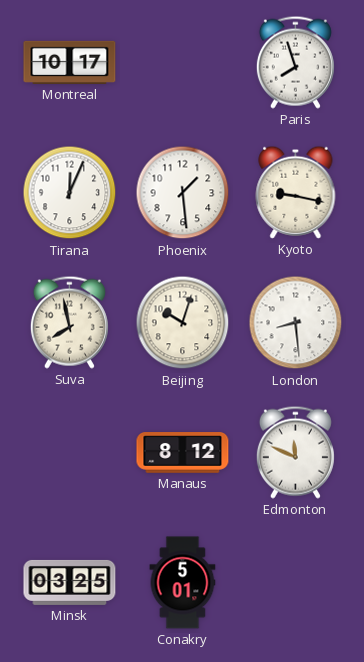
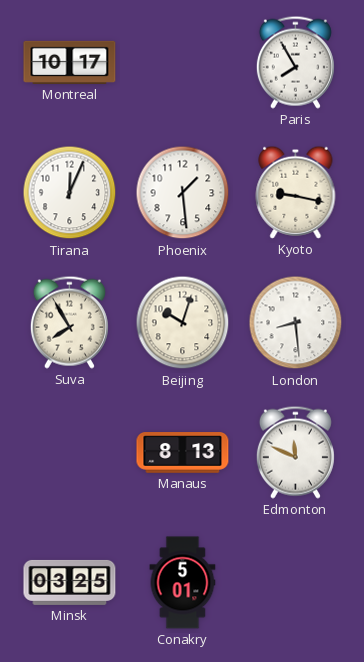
Paris: 7:57 -> 7:55 (295, 62)
Suva: 7:58 -> 7:55 (69, 322)
Manaus: 8:12 -> 8:13 (183, 453)
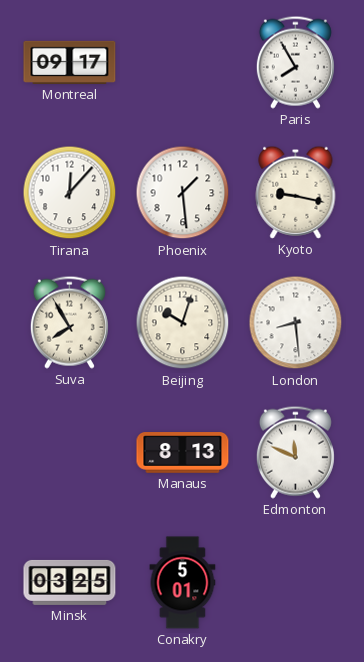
Montreal: 10:17 -> 09:17 (70, 62)
Tirana: 12:04 -> 12:07 (70, 193)
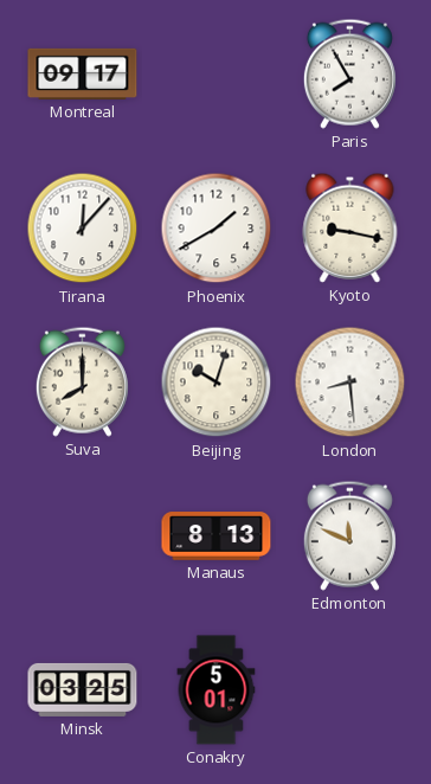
Phoenix: 1:29 -> 1:40 (217, 229)
Suva: 7:55 -> 8:00 (82, 381)
